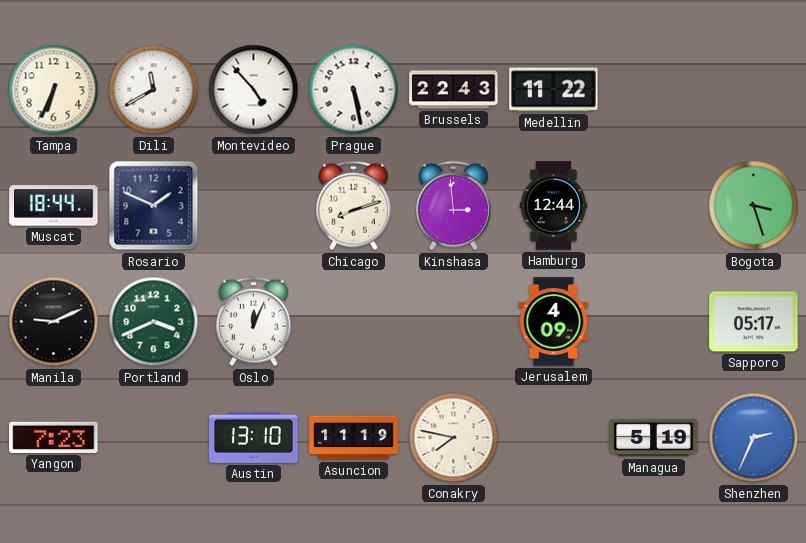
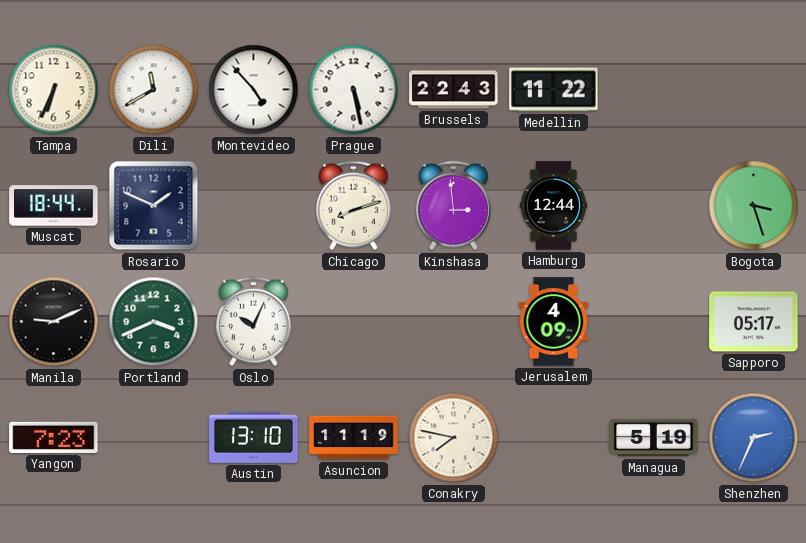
Oslo: 12:04 -> 10:04 (253, 322)
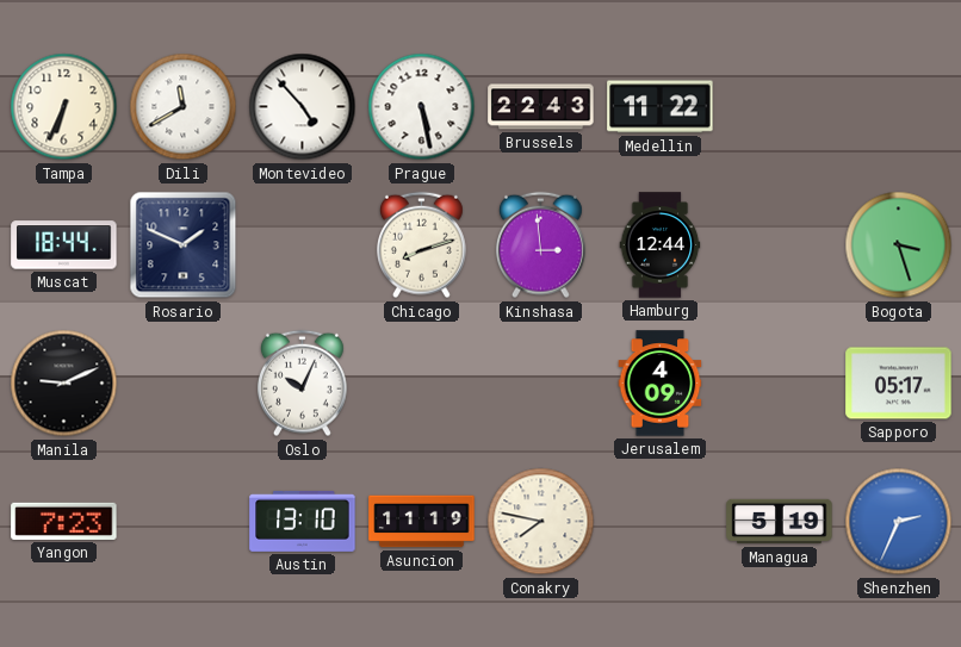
Portland: 3:41 -> none (154, 322)
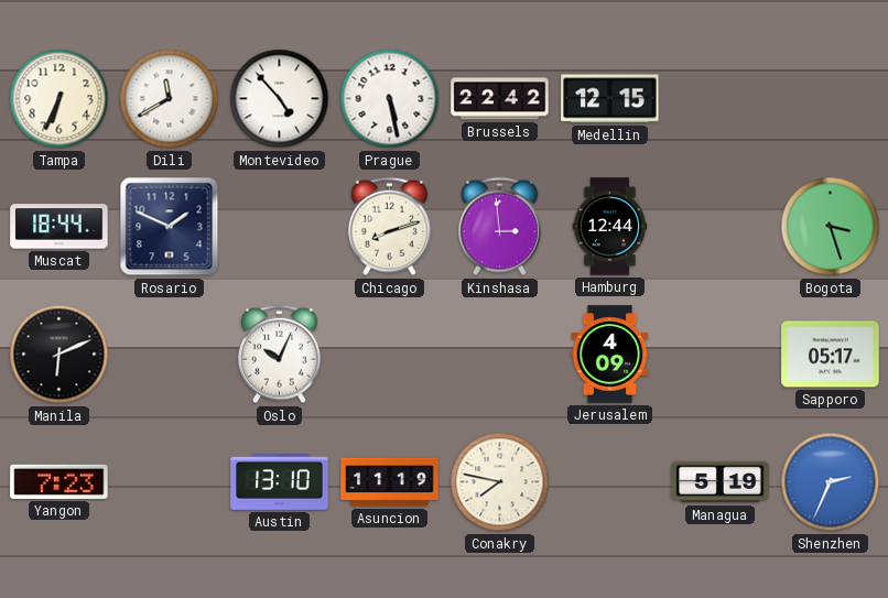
Brussels: 22:43 -> 22:42 (500, 99)
Medellin: 11:22 -> 12:15 (610, 99)
Manila: 9:11 -> 6:11 (59, 355)
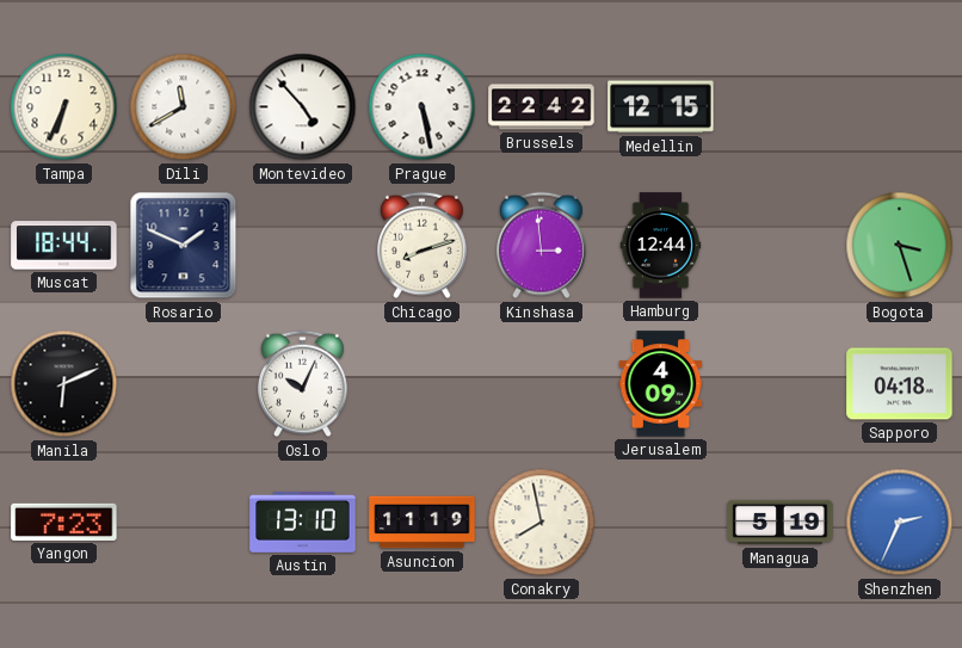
Sapporo: 05:17 -> 04:18 (900, 384)
Conakry: 7:47 -> 7:58 (542, 523)
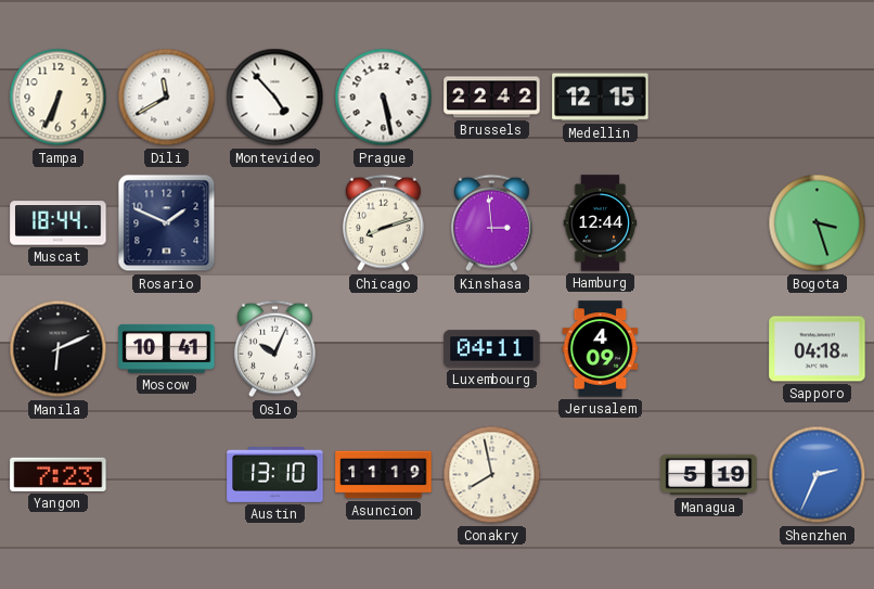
Moscow: none -> 10:41 (167, 348)
Luxembourg: none -> 04:11 (492, 349)
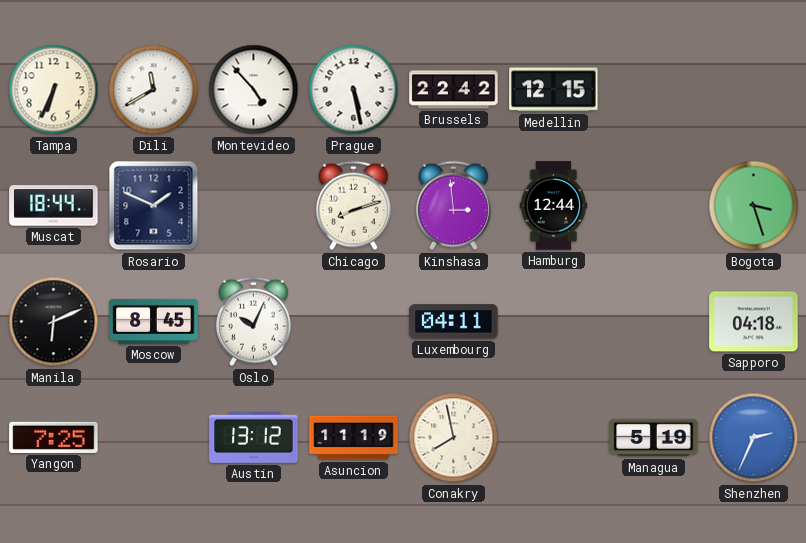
Moscow: 10:41 -> 8:45 (154, 321)
Jerusalem: 4:09 -> none (601, 349)
Yangon: 7:23 -> 7:25 (54, 437)
Austin: 13:10 -> 13:12 (254, 437)
